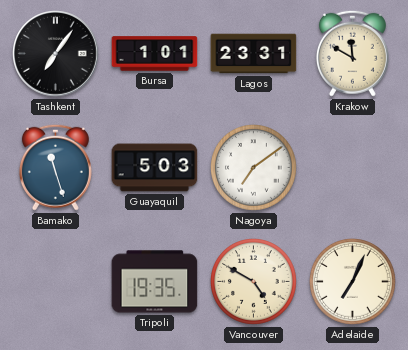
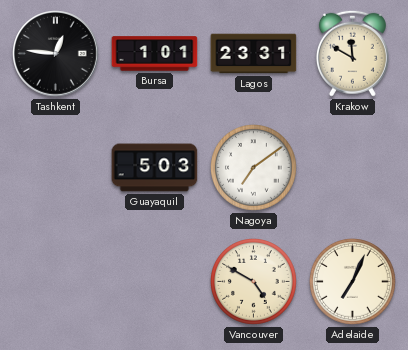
Tashkent: 7:06 -> 12:46 (56, 54)
Bamako: 11:27 -> none (55, 167)
Tripoli: 19:35 -> none (155, 282)
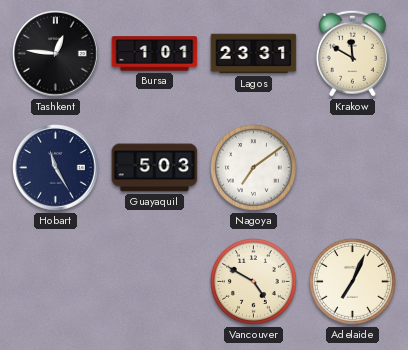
Hobart: none -> 11:25 (56, 168)
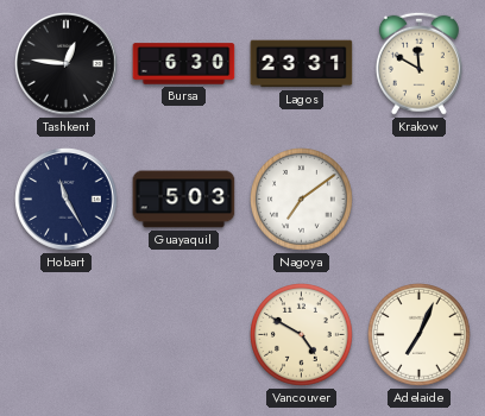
Bursa: 1:01 -> 6:30 (184, 64)
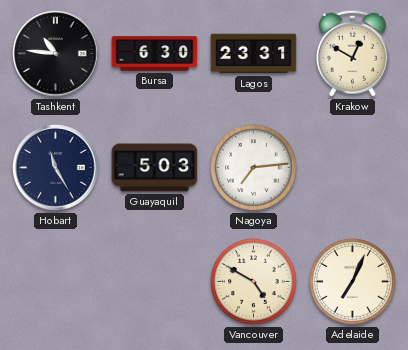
Tashkent: 12:46 -> 10:46 (56, 54)
Krakow: 11:50 -> 12:50 (352, 53)
Nagoya: 7:09 -> 7:14 (254, 168)
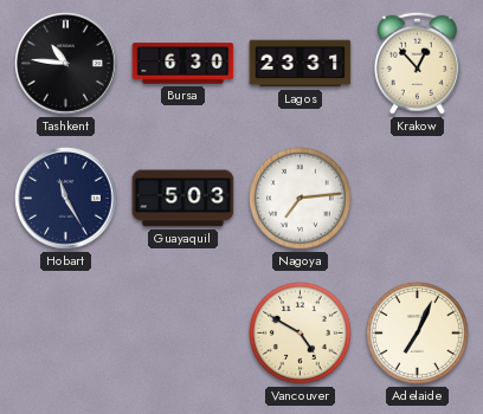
Krakow: 12:50 -> 12:53 (417, 63)
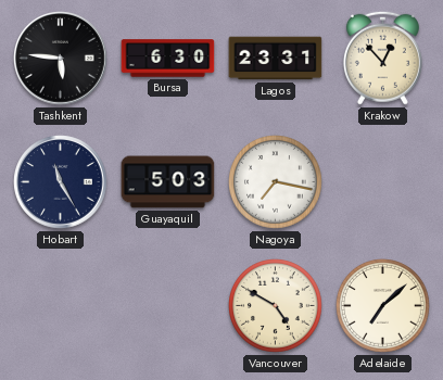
Tashkent: 10:46 -> 5:46 (61, 59)
Nagoya: 7:14 -> 7:17 (276, 182)
Adelaide: 7:04 -> 7:08 (383, 306)
